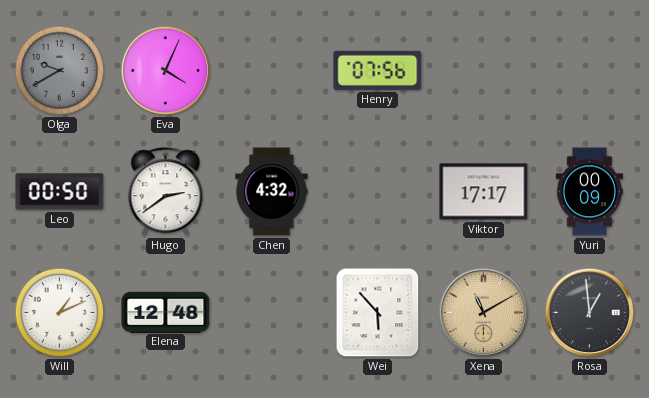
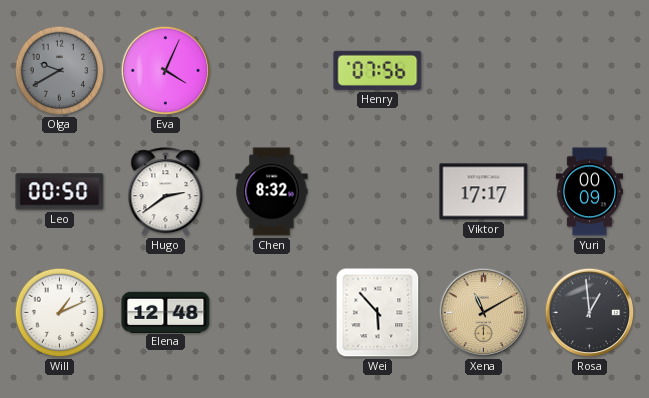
Chen: 4:32 -> 8:32 (272, 192)
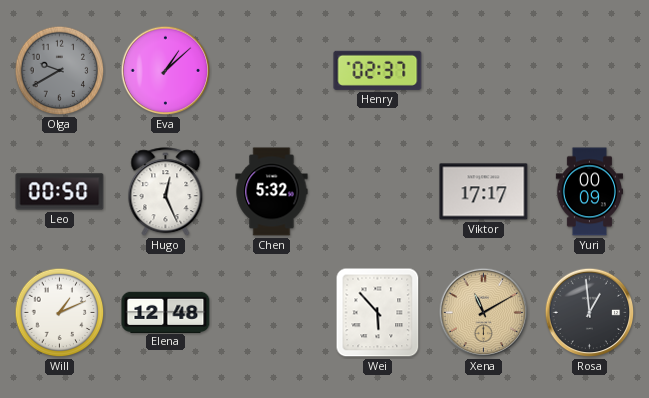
Eva: 4:04 -> 1:08 (166, 71)
Henry: 07:56 -> 02:37 (378, 70)
Hugo: 2:39 -> 12:26 (166, 192)
Chen: 8:32 -> 5:32 (272, 192)
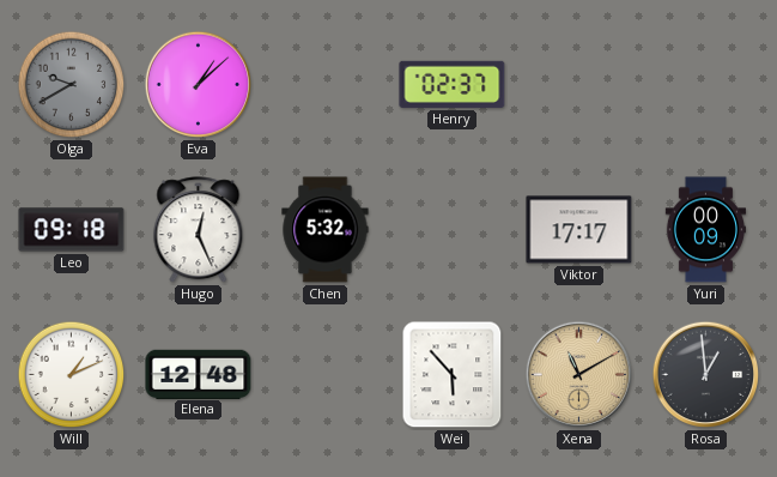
Leo: 00:50 -> 09:18 (72, 230)
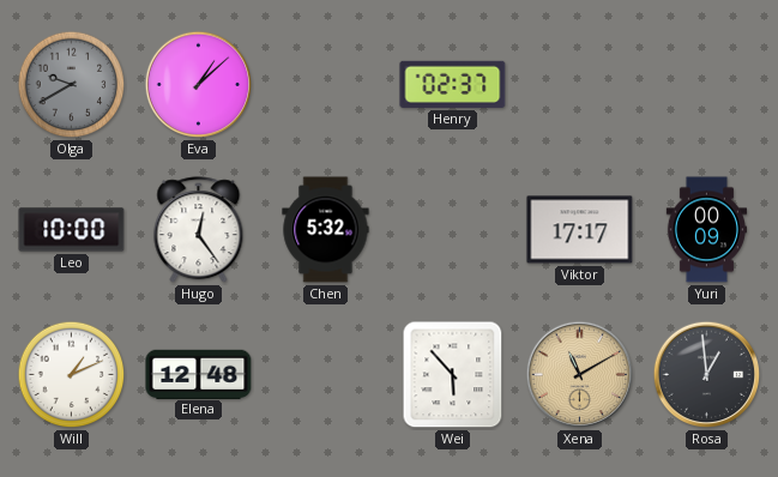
Leo: 09:18 -> 10:00 (72, 230)
Hugo: 12:26 -> 12:24 (199, 230)
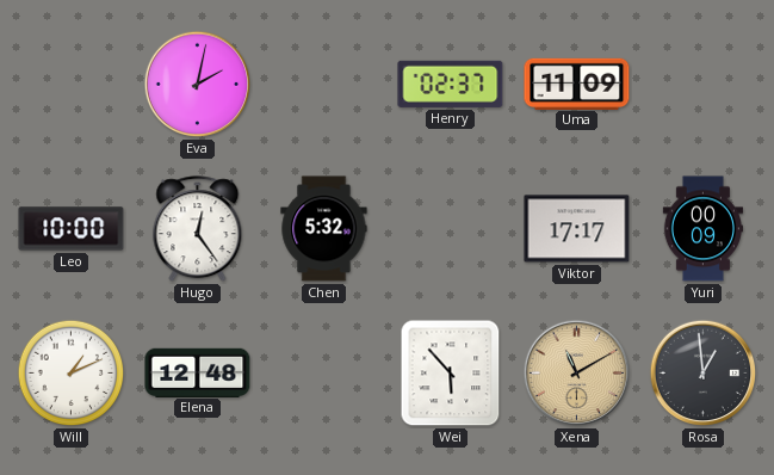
Olga: 9:40 -> none (72, 85)
Eva: 1:08 -> 2:02 (198, 85)
Uma: none -> 11:09 (577, 84)
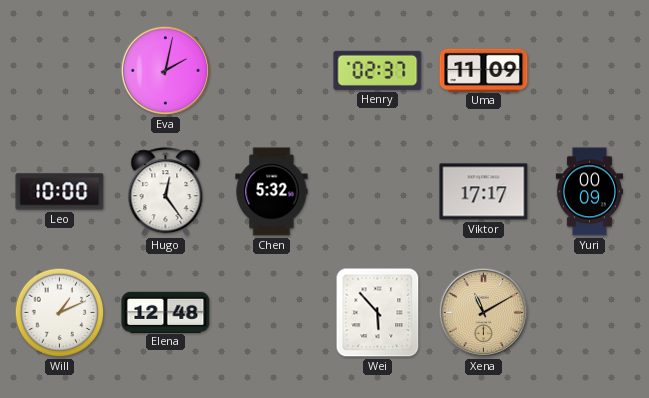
Rosa: 12:59 -> none (704, 374)
